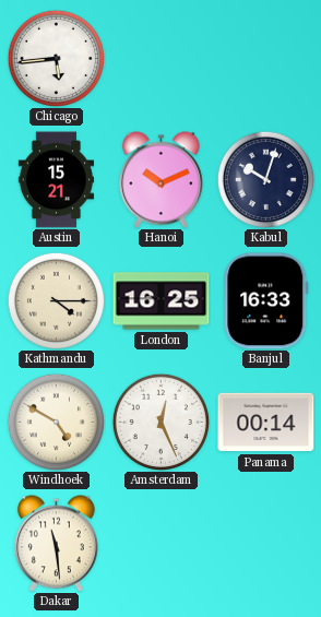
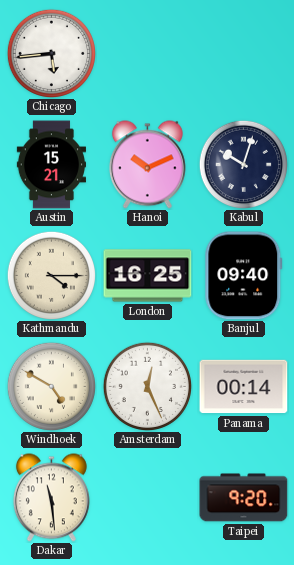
Banjul: 16:33 -> 09:40 (244, 276)
Taipei: none -> 9:20 (244, 498)
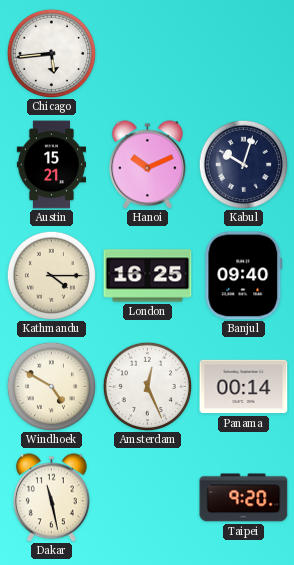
Dakar: 11:29 -> 11:28 (51, 498)
